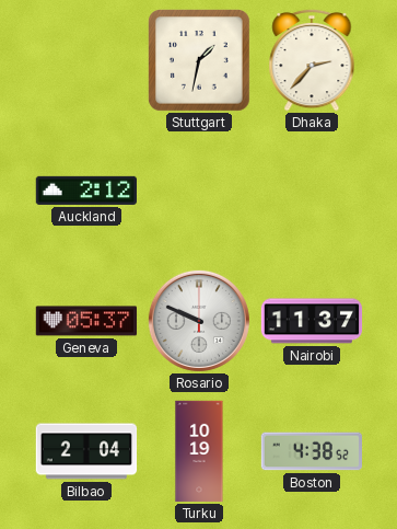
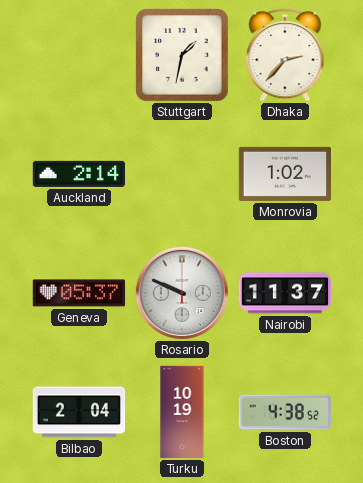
Auckland: 2:12 -> 2:14 (79, 174)
Monrovia: none -> 1:02 (284, 174)
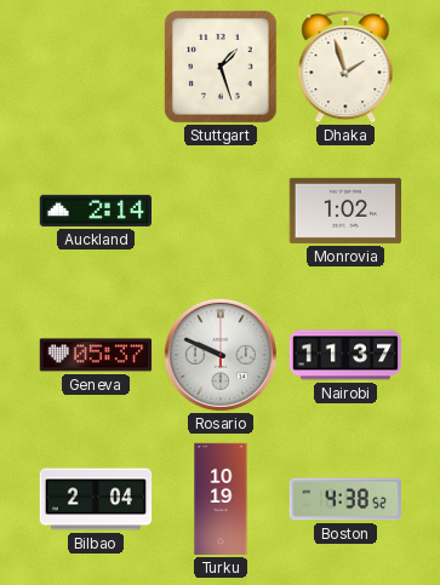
Stuttgart: 1:32 -> 1:27 (222, 68)
Dhaka: 2:37 -> 1:57 (345, 67)
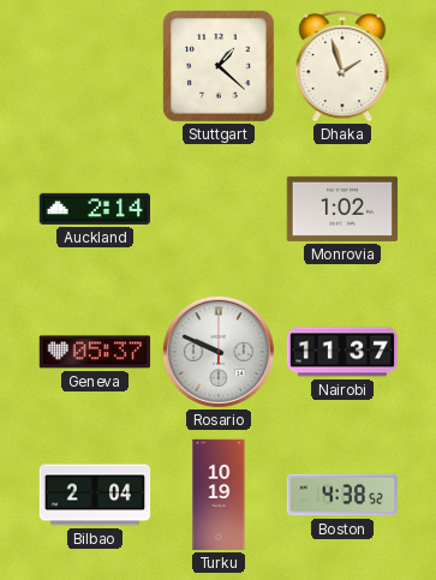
Stuttgart: 1:27 -> 1:22 (220, 67)
